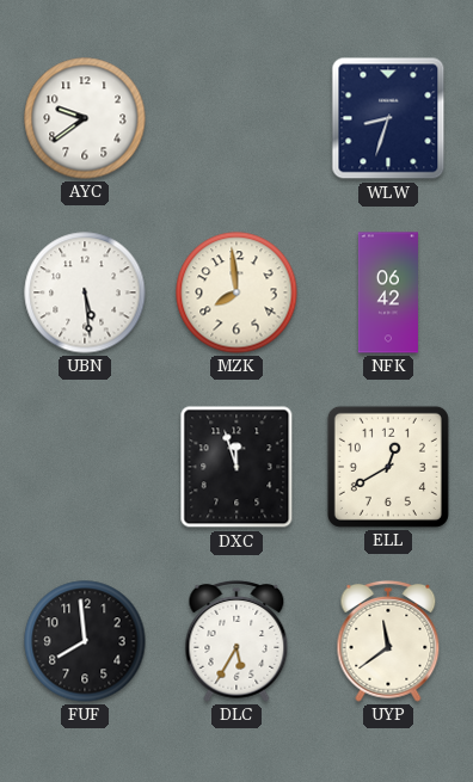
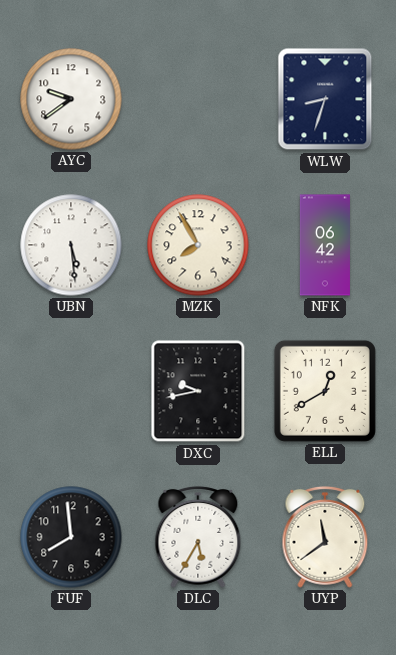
MZK: 7:59 -> 7:55 (198, 245)
DXC: 11:57 -> 9:43 (198, 391)
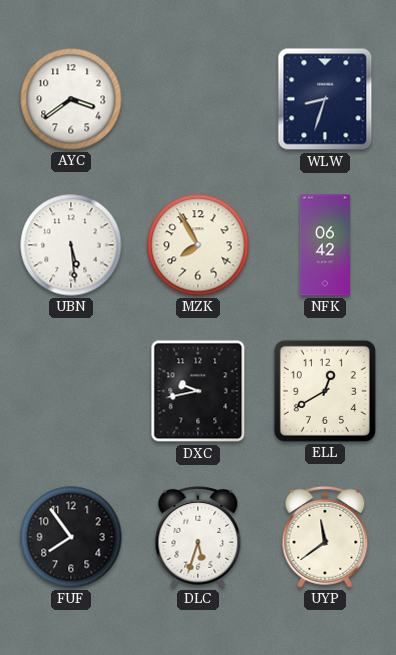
AYC: 9:39 -> 3:39 (71, 99)
FUF: 7:59 -> 7:54 (71, 537)
DLC: 5:35 -> 5:33 (198, 537)
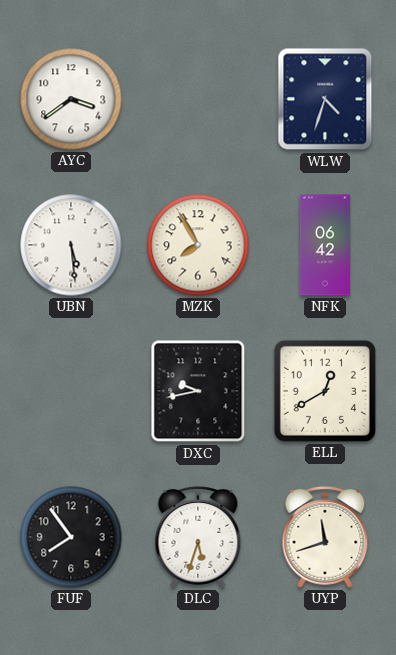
WLW: 8:33 -> 4:33 (325, 99)
UYP: 11:39 -> 11:42 (325, 537)
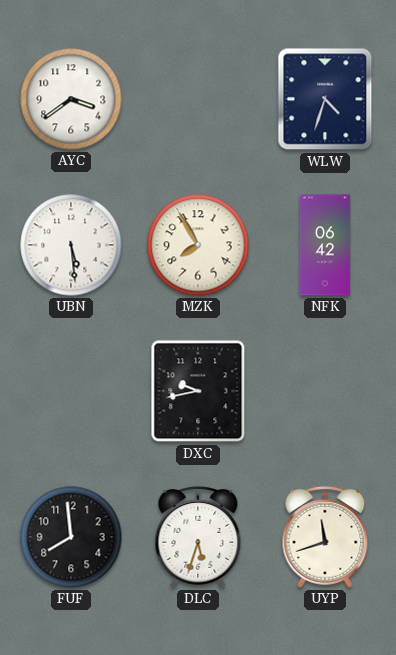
ELL: 12:40 -> none (325, 391)
FUF: 7:54 -> 7:59 (71, 537)
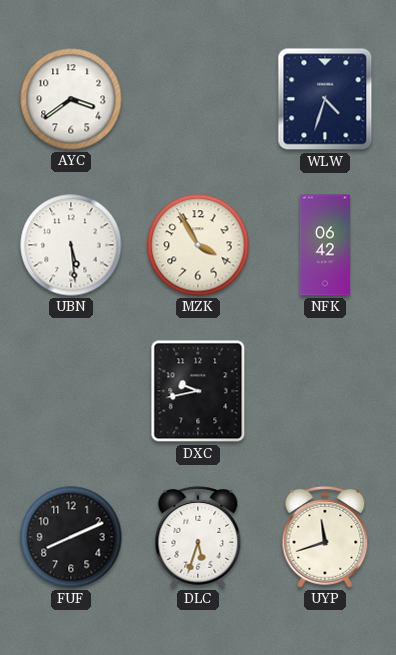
MZK: 7:55 -> 3:55 (198, 245)
FUF: 7:59 -> 8:11 (71, 537)
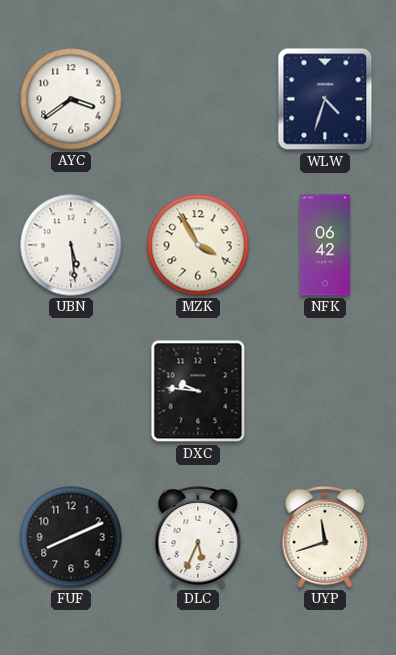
DXC: 9:43 -> 9:46 (198, 391)
DLC: 5:33 -> 5:34 (198, 537)
